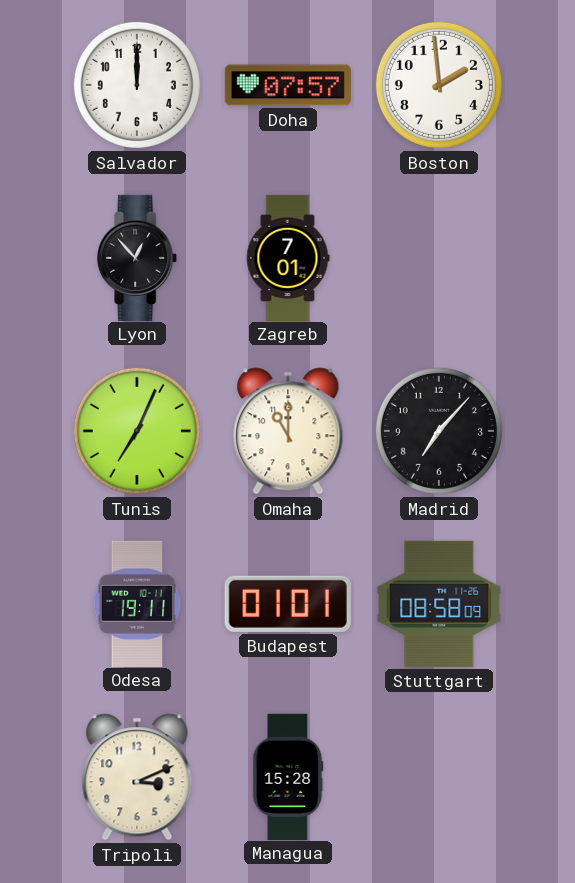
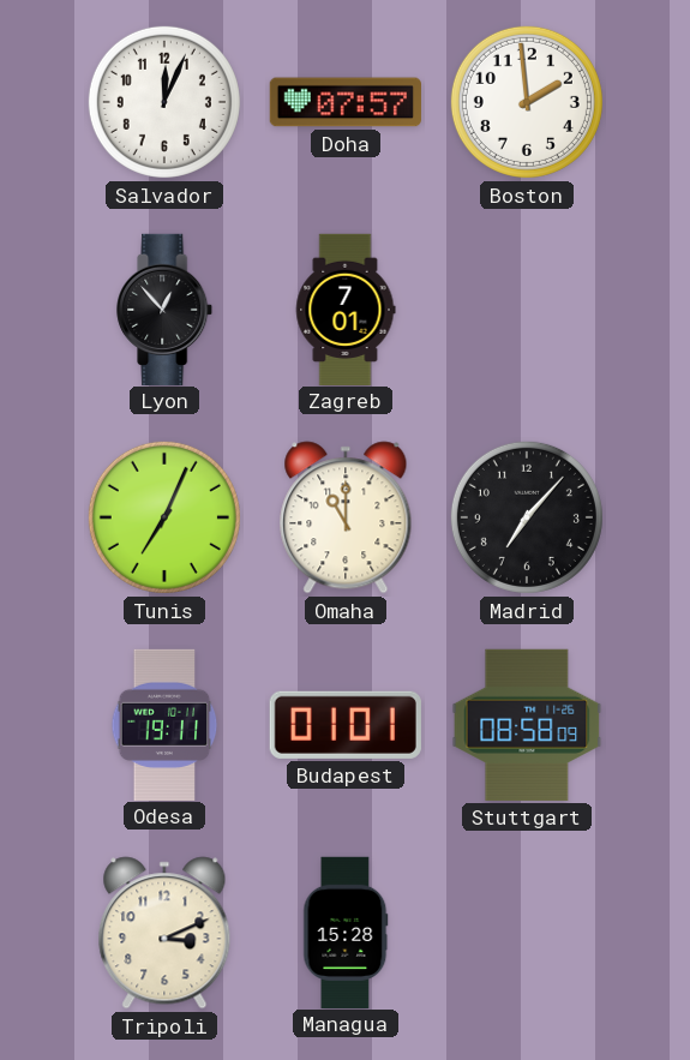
Salvador: 12:00 -> 12:04 (164, 102)
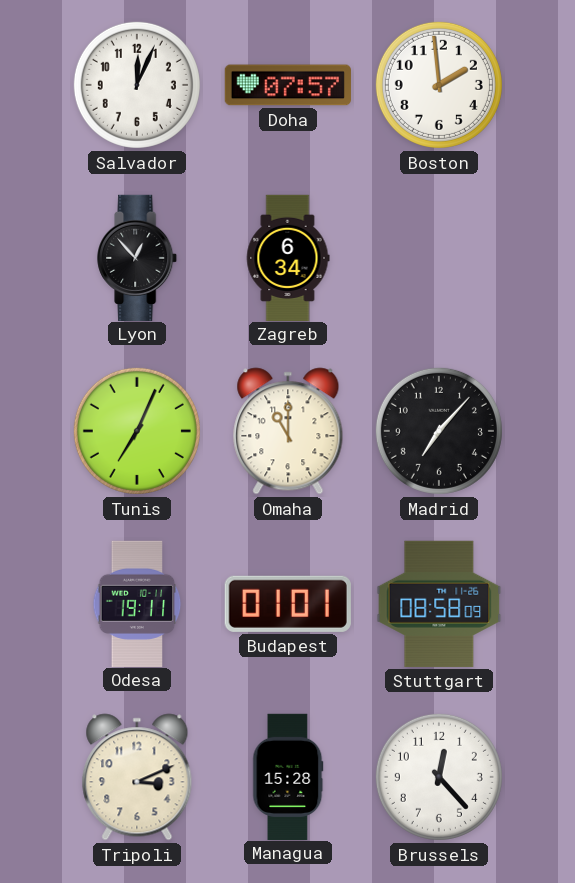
Zagreb: 7:01 -> 6:34 (288, 257)
Brussels: none -> 12:23 (439, 777)
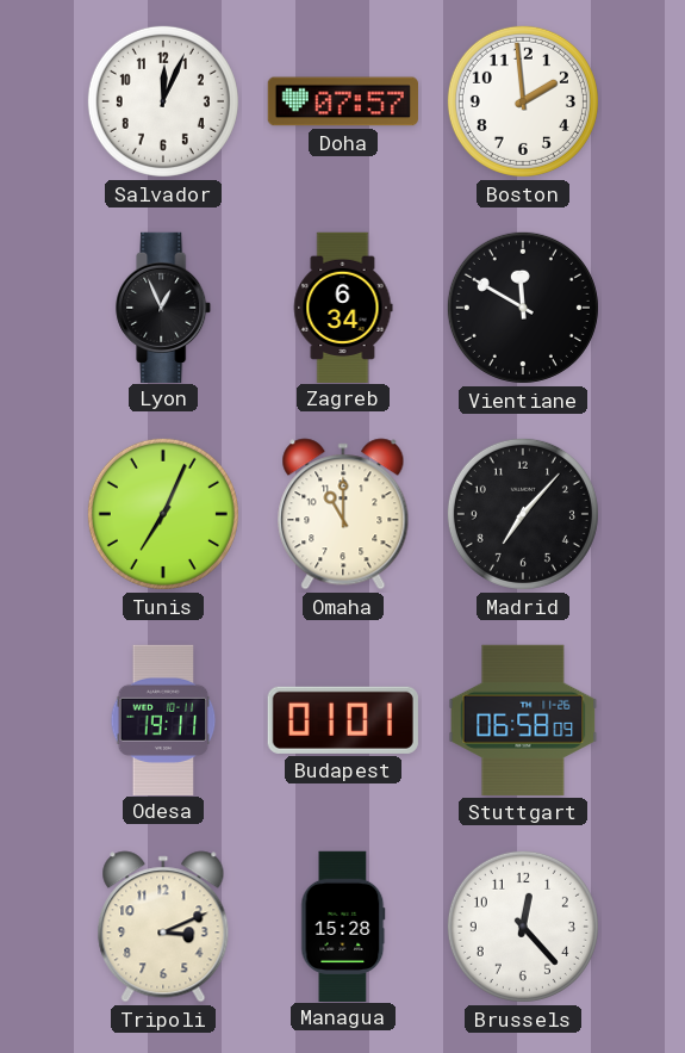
Lyon: 12:53 -> 12:56 (164, 306)
Vientiane: none -> 11:50 (523, 308)
Stuttgart: 08:58 -> 06:58 (523, 720)
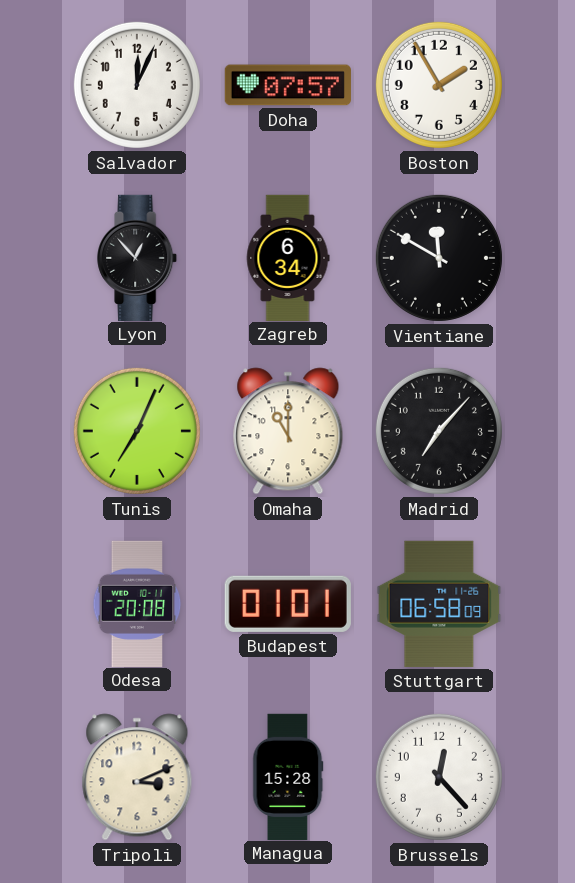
Boston: 1:59 -> 1:55 (439, 85)
Lyon: 12:56 -> 12:53 (138, 257)
Odesa: 19:11 -> 20:08 (137, 603)
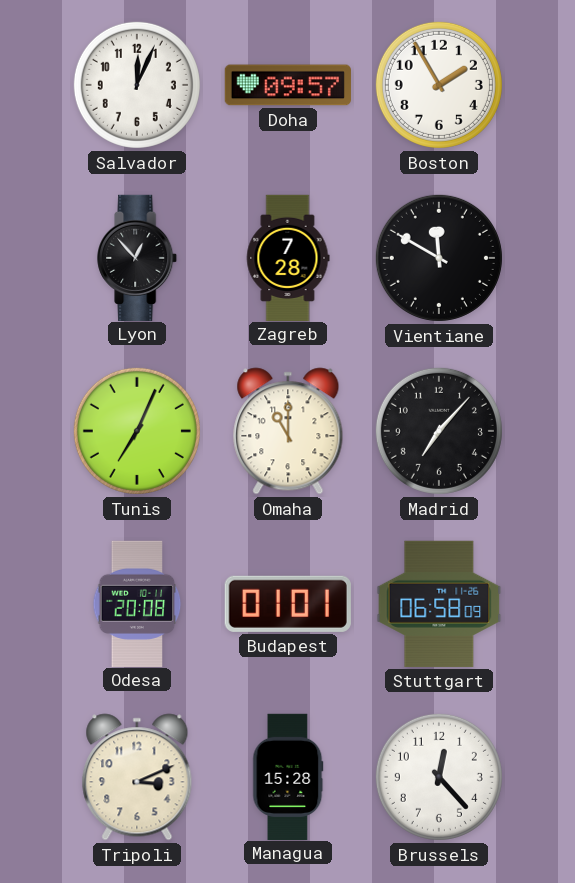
Doha: 07:57 -> 09:57 (288, 85)
Zagreb: 6:34 -> 7:28 (288, 257)
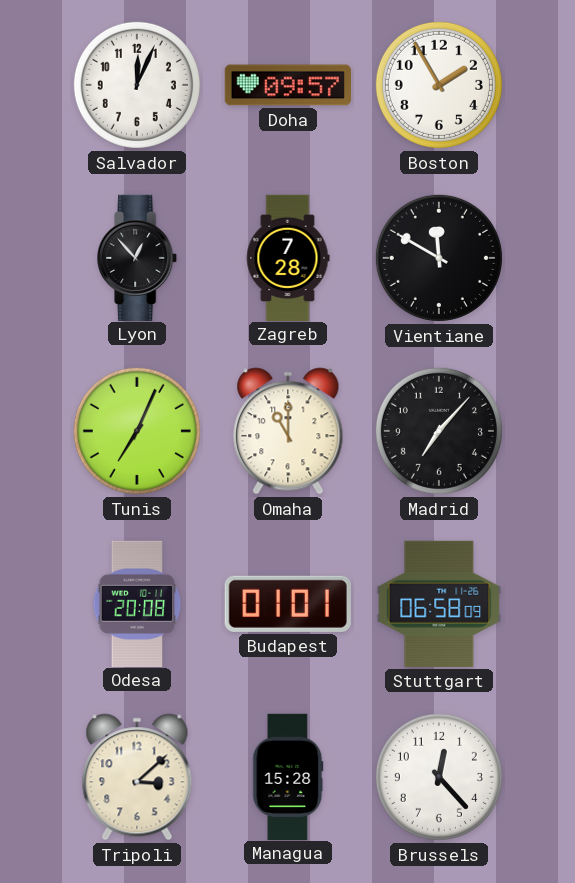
Tripoli: 3:11 -> 3:08 (137, 777)
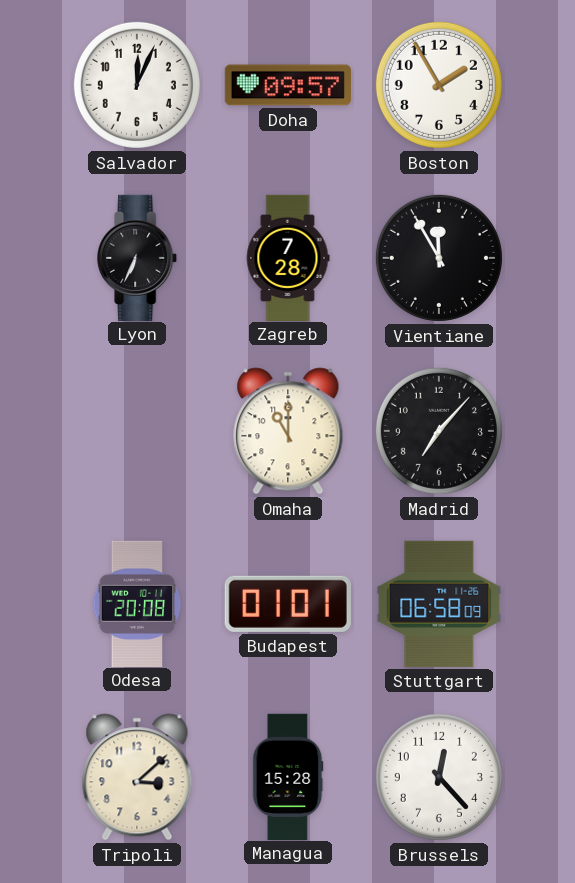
Lyon: 12:53 -> 6:34 (138, 257)
Vientiane: 11:50 -> 11:55 (439, 258)
Tunis: 7:04 -> none (137, 431)
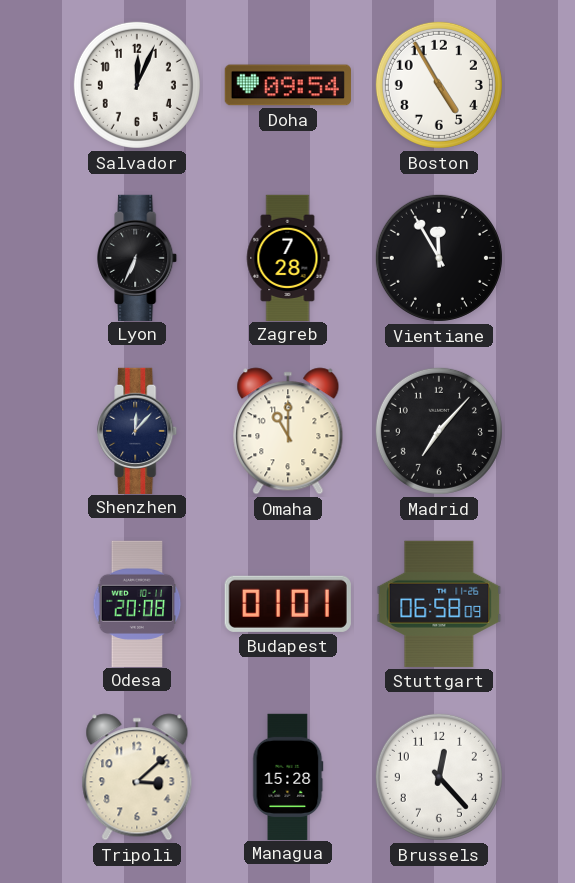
Doha: 09:57 -> 09:54 (288, 85)
Boston: 1:55 -> 4:55 (439, 85)
Shenzhen: none -> 12:07 (138, 430)
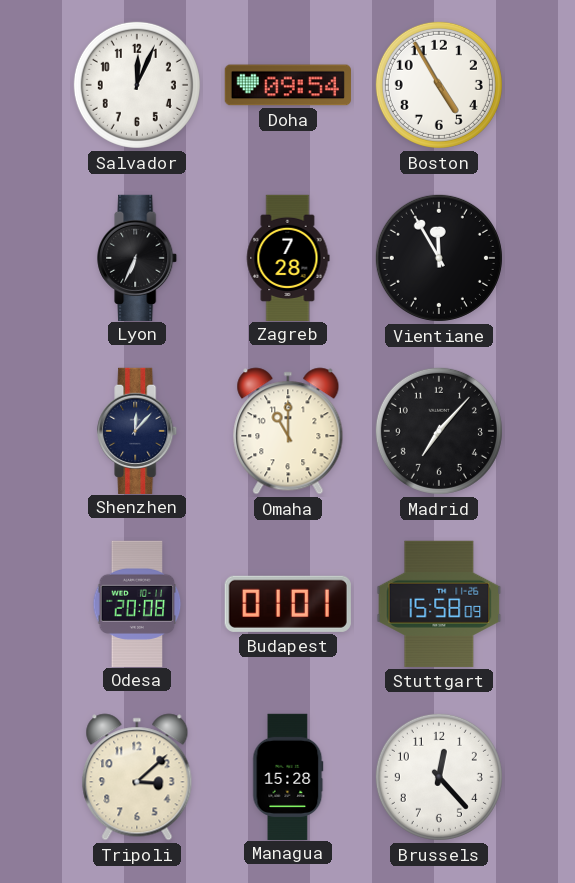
Stuttgart: 06:58 -> 15:58 (439, 604)
